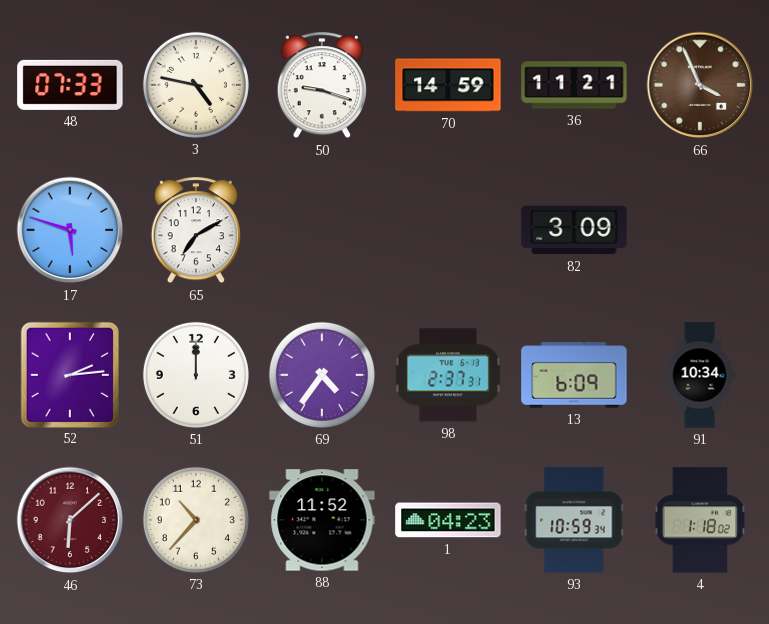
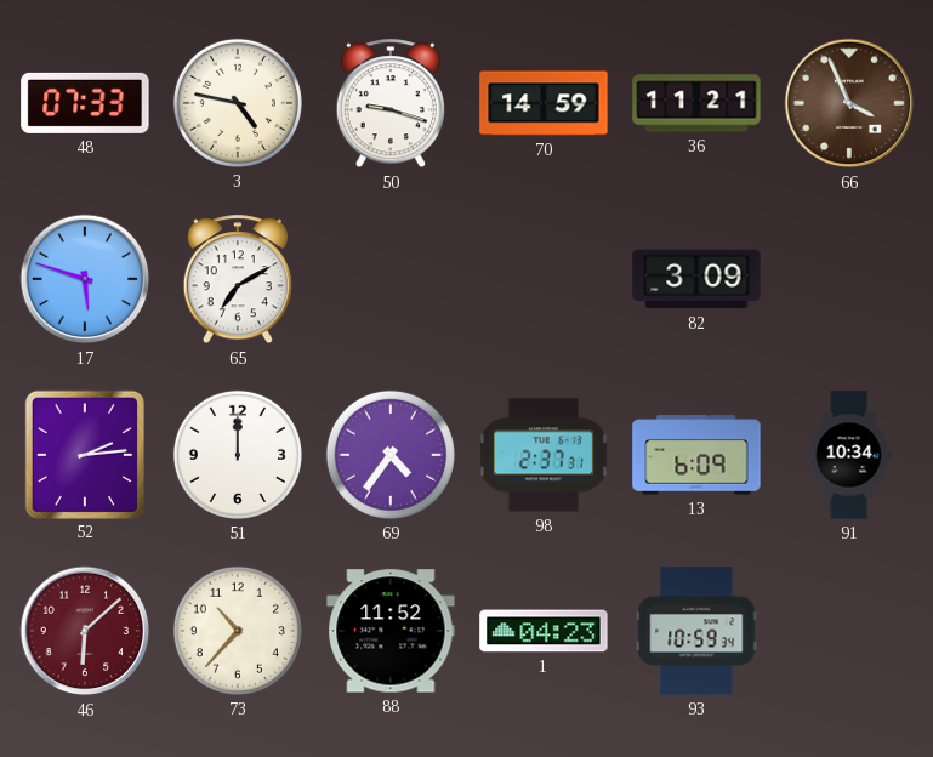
4: 1:18 -> none (700, 520)
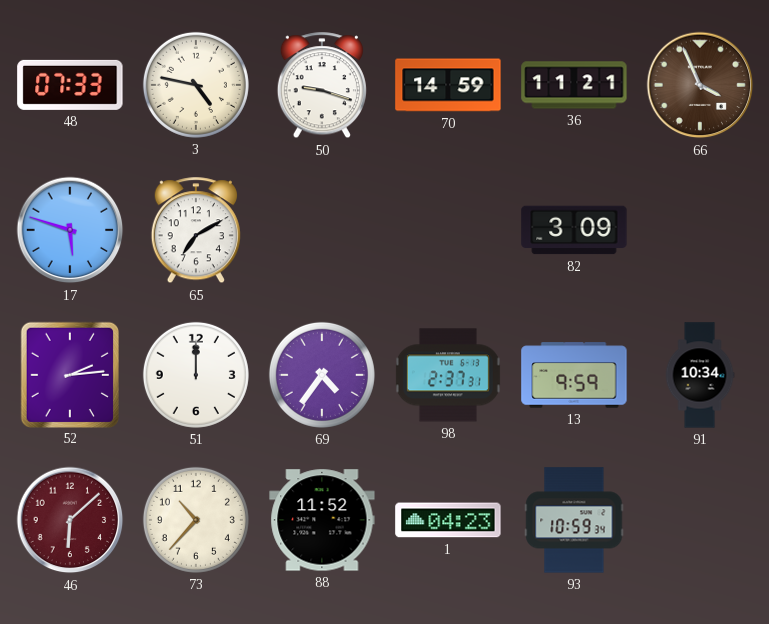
13: 6:09 -> 9:59 (574, 375)
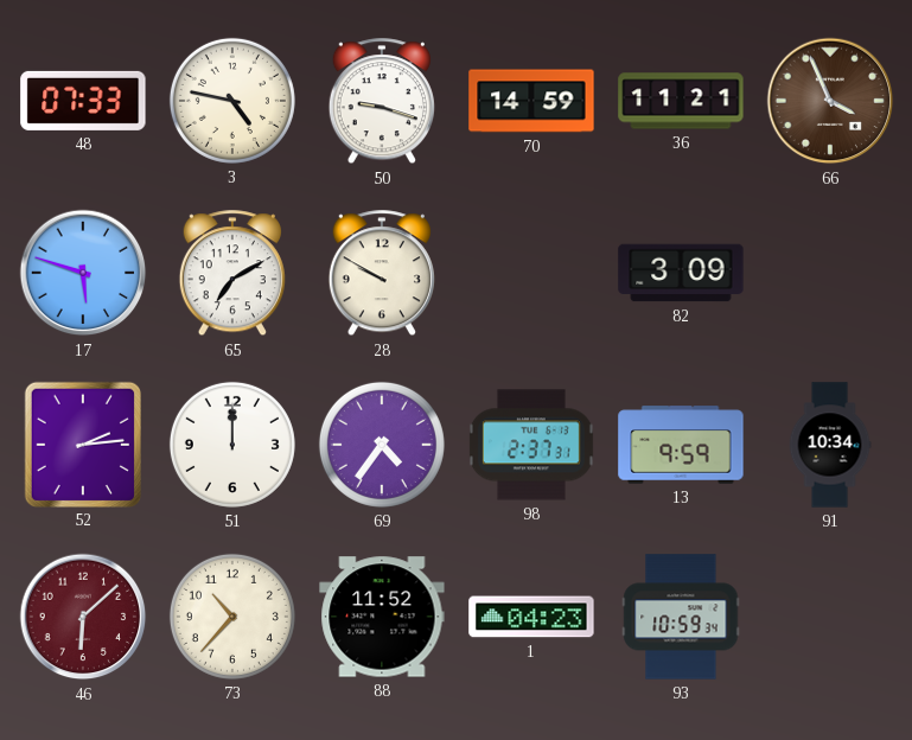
28: none -> 9:50 (382, 274)
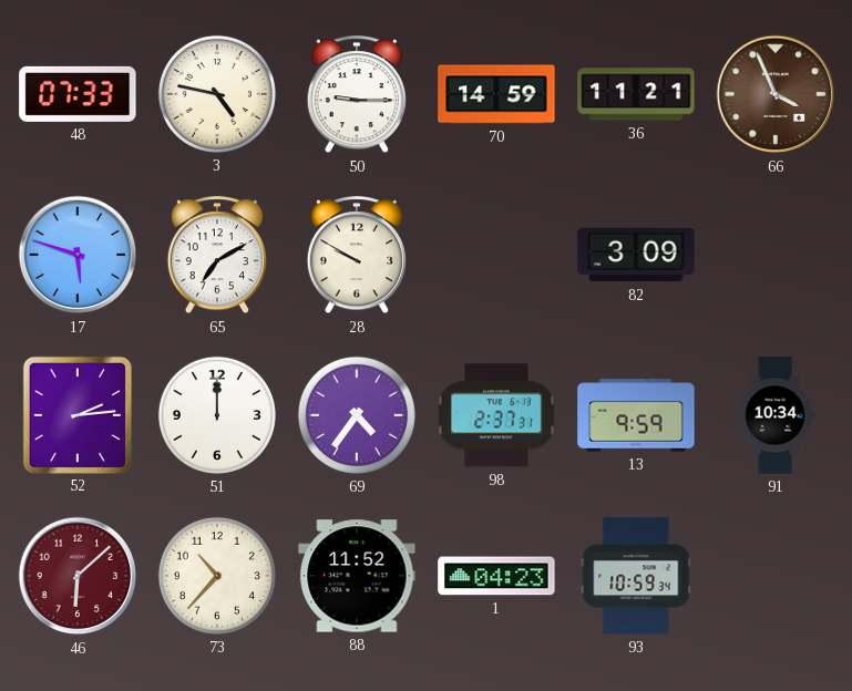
50: 9:18 -> 9:15 (357, 95)
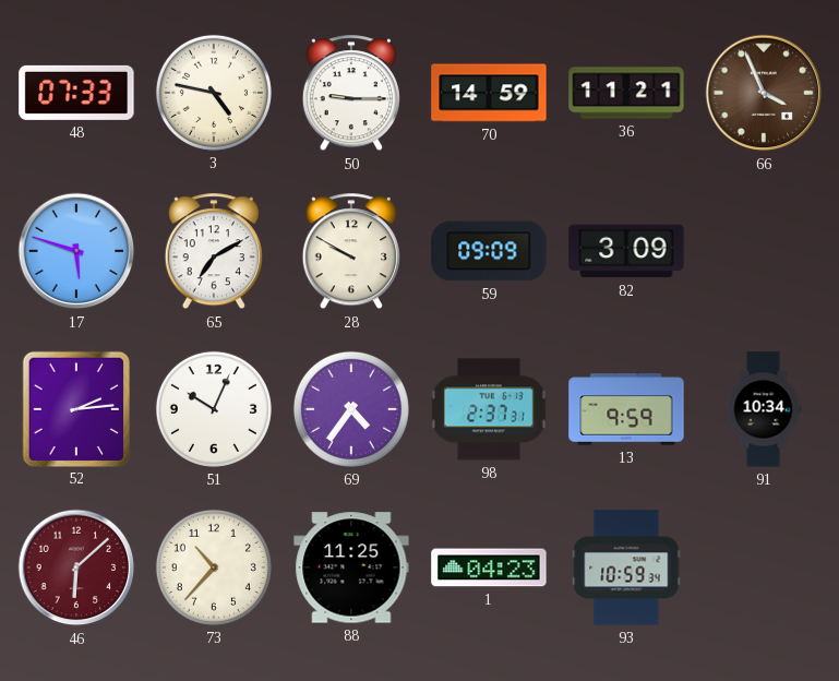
59: none -> 09:09 (489, 251)
51: 12:00 -> 10:04 (214, 409)
88: 11:52 -> 11:25 (351, 567)
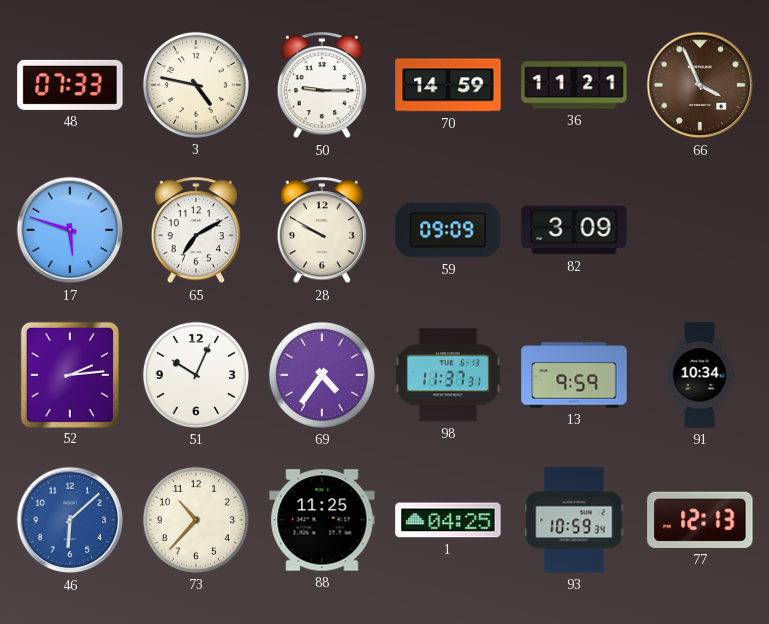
98: 2:37 -> 11:37 (448, 375)
46 dial: burgundy -> blue (70, 520)
1: 04:23 -> 04:25 (448, 520)
77: none -> 12:13 (700, 520)
